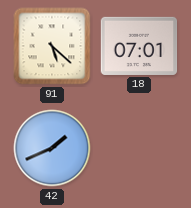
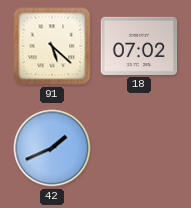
18: 07:01 -> 07:02 (139, 46)
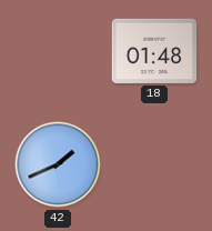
91: 5:22 -> none (52, 46)
18: 07:02 -> 01:48 (154, 51)
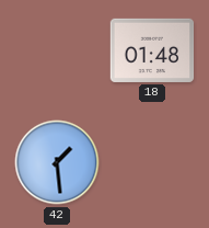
42: 1:41 -> 1:29 (57, 162)
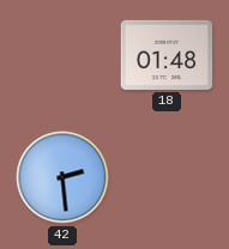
42: 1:29 -> 2:29 (62, 177)
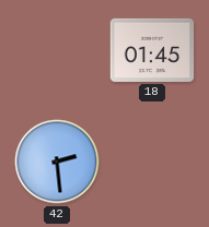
18: 01:48 -> 01:45 (152, 50)
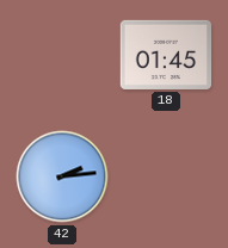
42: 2:29 -> 2:14 (62, 176)
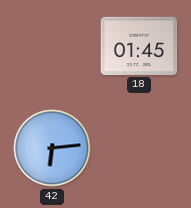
42: 2:14 -> 6:14 (52, 148)
